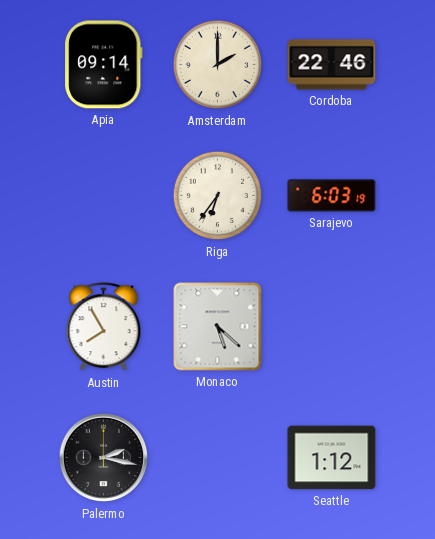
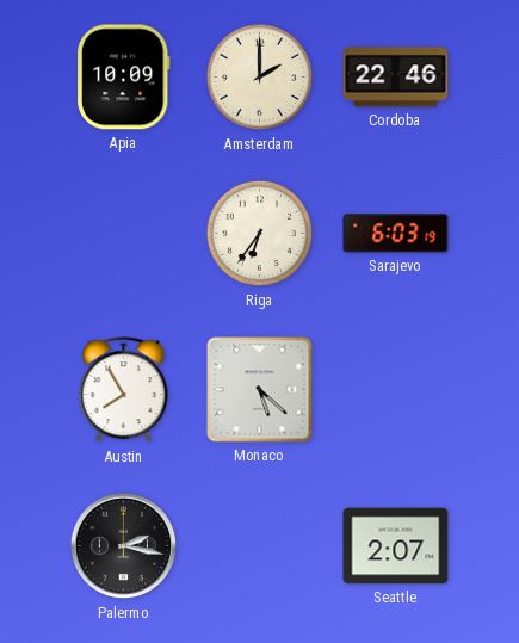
Apia: 09:14 -> 10:09 (124, 78)
Seattle: 1:12 -> 2:07 (396, 546)
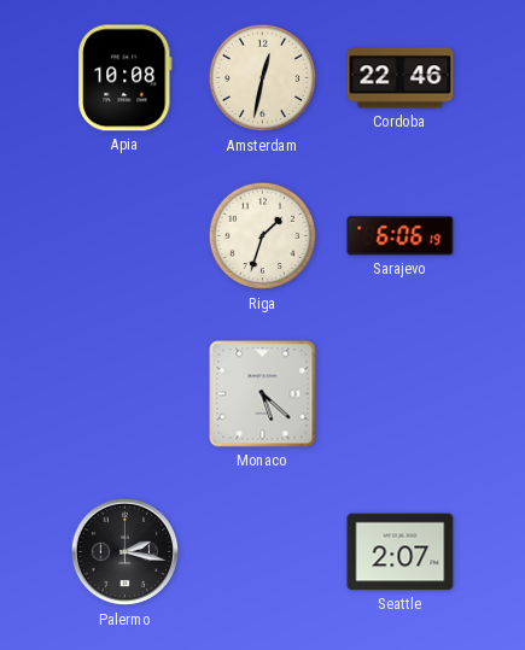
Apia: 10:09 -> 10:08 (126, 78)
Amsterdam: 2:00 -> 12:32 (263, 78)
Riga: 6:36 -> 1:33 (263, 236)
Sarajevo: 6:03 -> 6:06 (401, 236)
Austin: 7:55 -> none (124, 390)
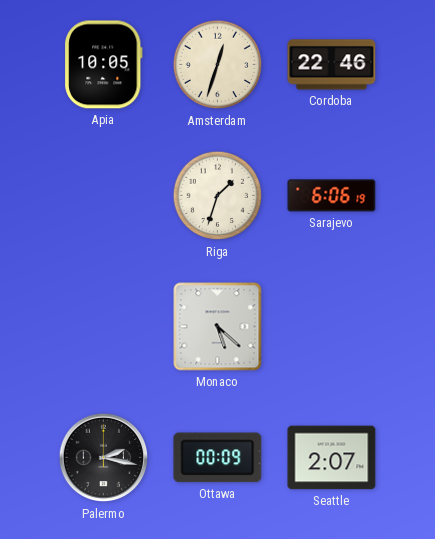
Apia: 10:08 -> 10:05 (104, 65)
Amsterdam: 12:32 -> 12:33 (218, 65)
Ottawa: none -> 00:09 (218, 458)
